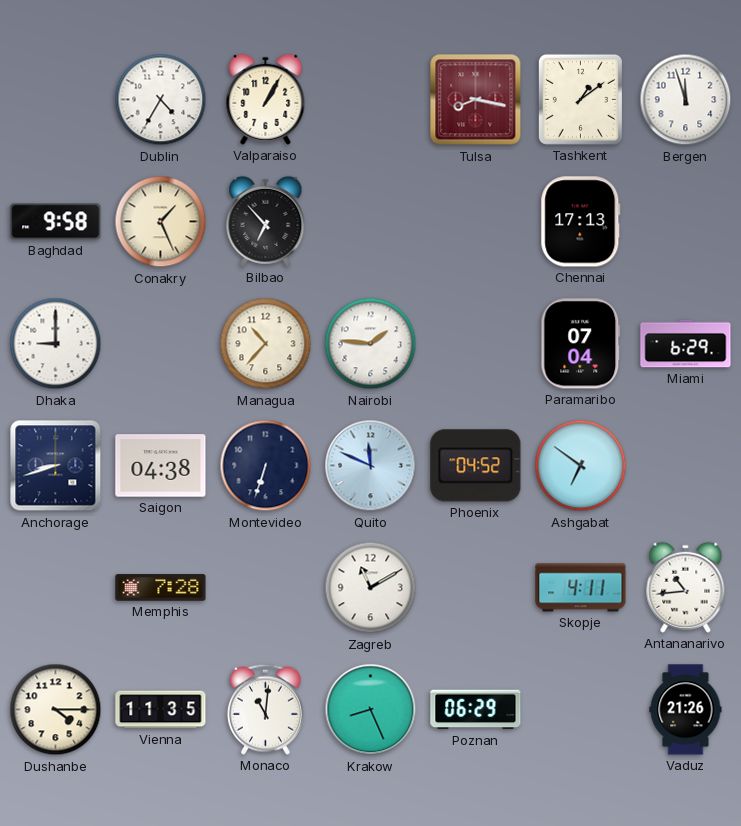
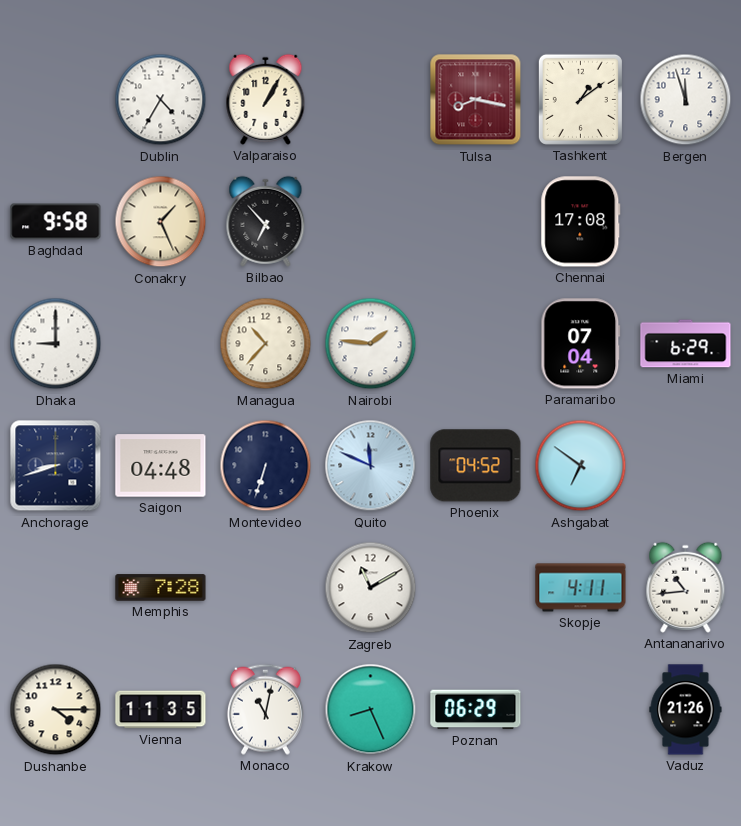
Chennai: 17:13 -> 17:08 (581, 222)
Saigon: 04:38 -> 04:48 (161, 466)
Monaco: 11:01 -> 11:02 (265, 709)
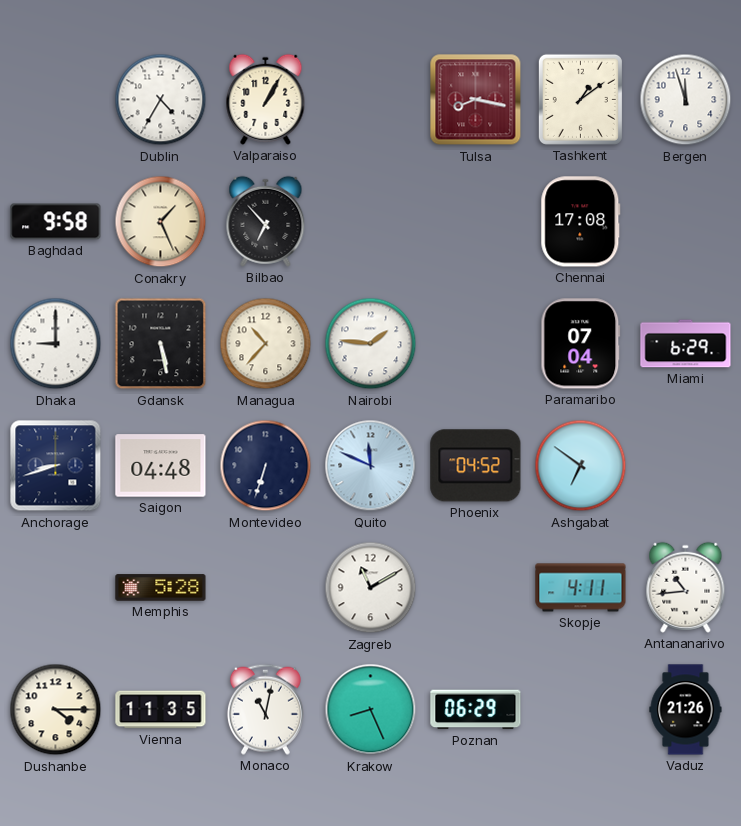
Gdansk: none -> 5:28 (161, 344)
Memphis: 7:28 -> 5:28 (161, 588)
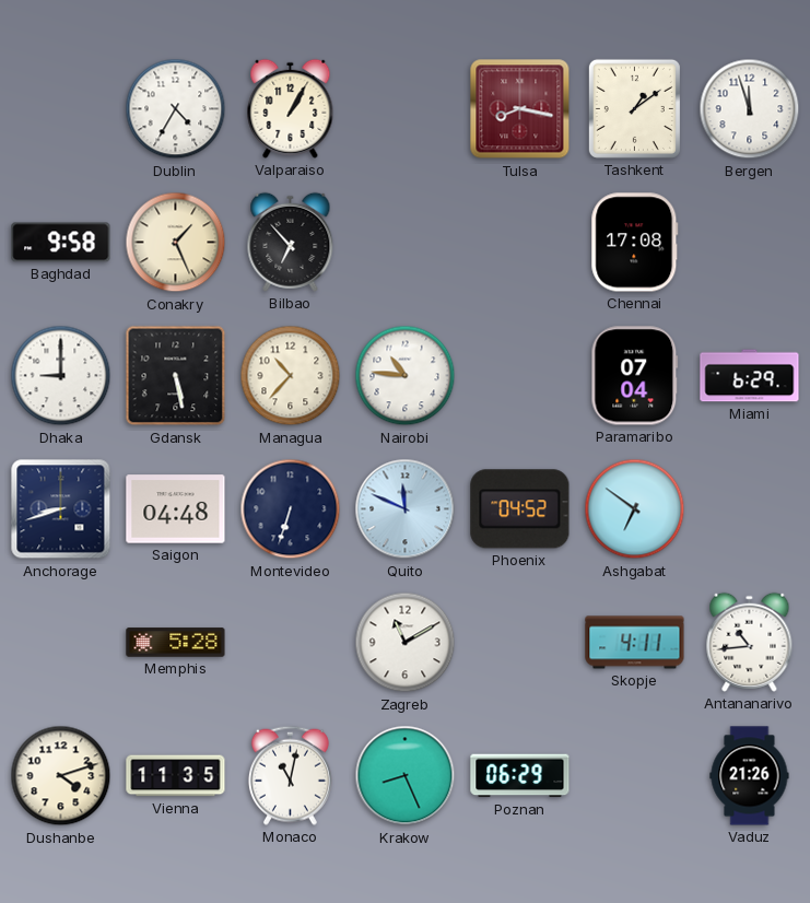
Nairobi: 1:46 -> 10:46 (406, 376)
Dushanbe: 4:15 -> 4:12 (61, 776)
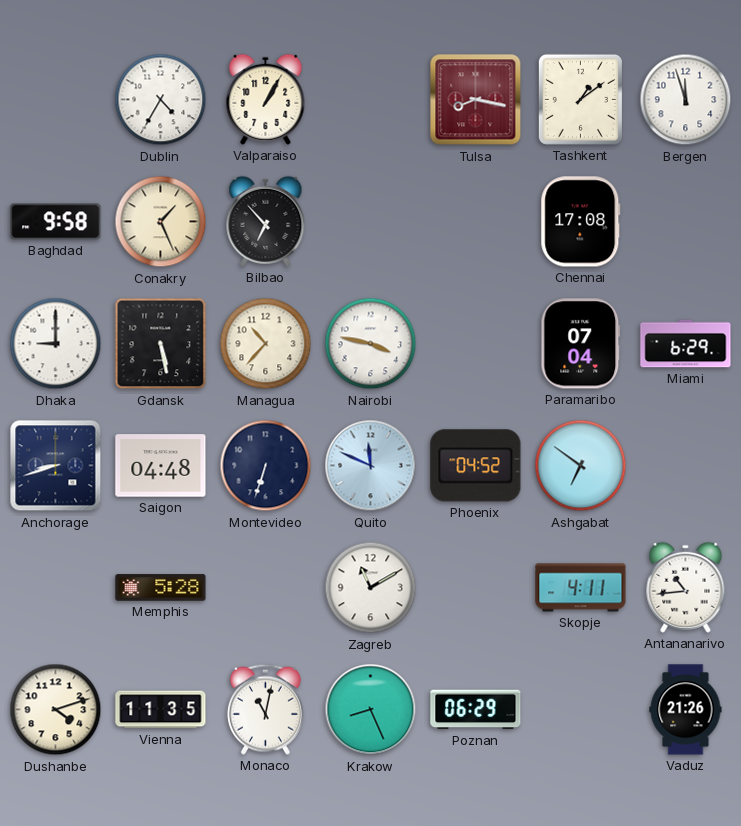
Nairobi: 10:46 -> 3:47 (371, 344)
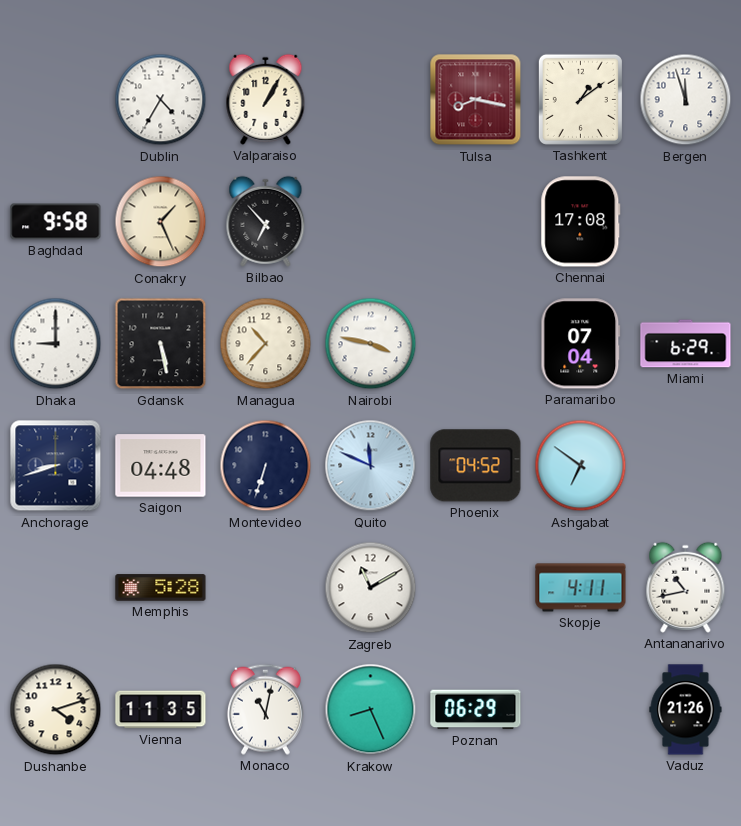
Antananarivo: 10:44 -> 10:43 (686, 587)
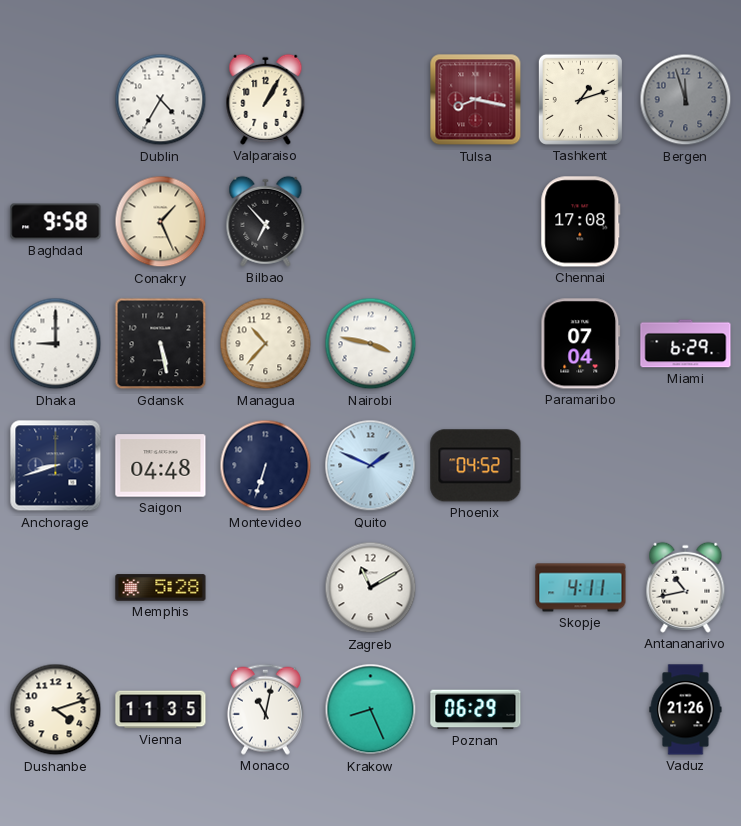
Tashkent: 1:09 -> 1:12 (580, 99)
Bergen dial: white -> grey (686, 100)
Quito: 11:49 -> 1:49 (371, 466)
Ashgabat: 6:51 -> none (581, 466)
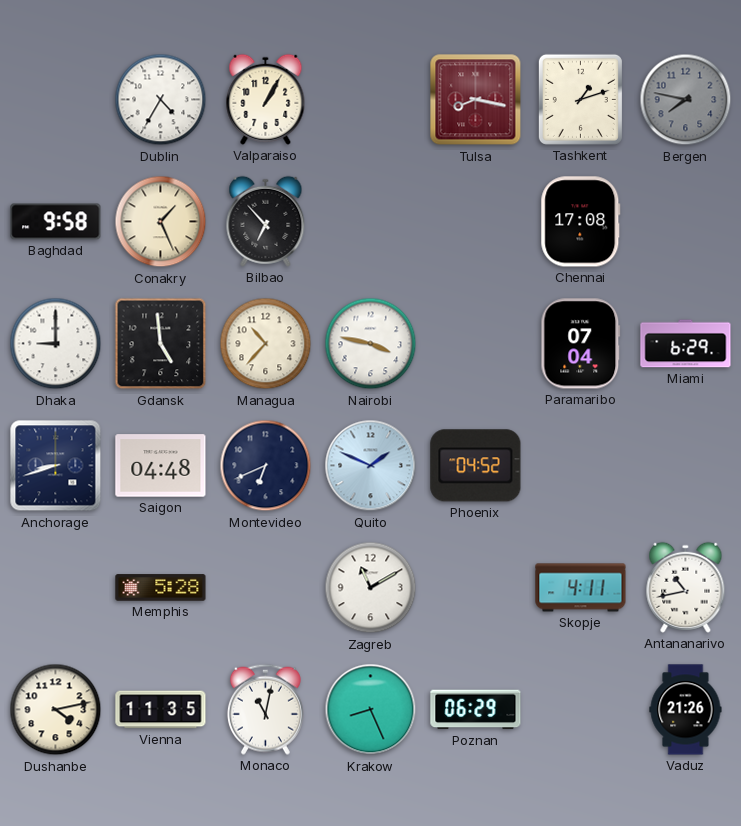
Bergen: 11:57 -> 7:47 (686, 100)
Gdansk: 5:28 -> 4:59 (161, 344)
Montevideo: 6:33 -> 6:41 (266, 466)
Dushanbe: 4:12 -> 4:13 (56, 710)
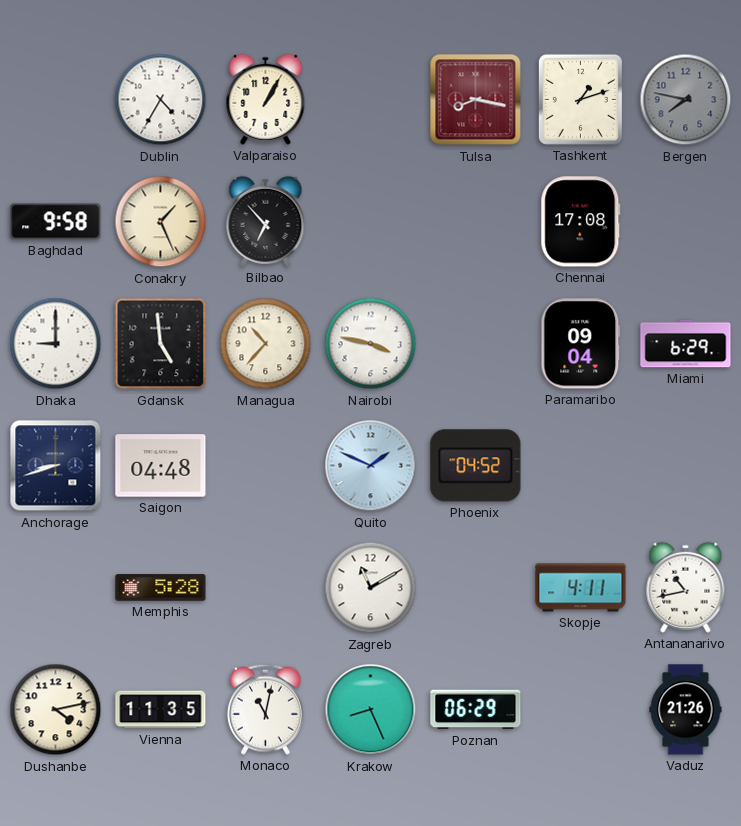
Paramaribo: 07:04 -> 09:04 (581, 344)
Montevideo: 6:41 -> none (266, 466)
